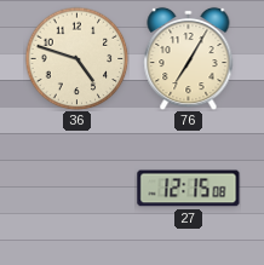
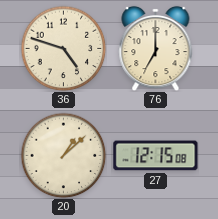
76: 7:05 -> 7:00 (156, 48)
20: none -> 1:08 (63, 155)
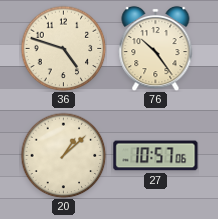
76: 7:00 -> 10:24 (156, 48)
27: 12:15 -> 10:57 (156, 156)
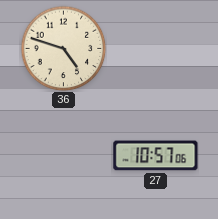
76: 10:24 -> none (156, 48)
20: 1:08 -> none (63, 155)
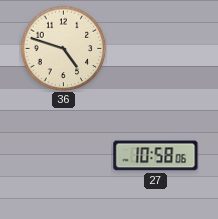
27: 10:57 -> 10:58 (156, 156)
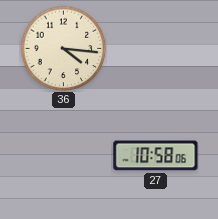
36: 4:48 -> 4:16 (63, 48)
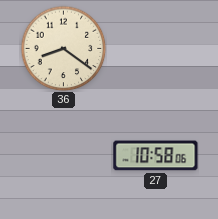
36: 4:16 -> 8:21 (63, 48)
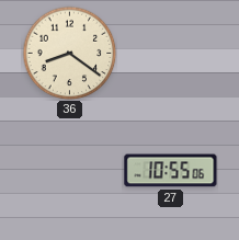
27: 10:58 -> 10:55 (171, 171)
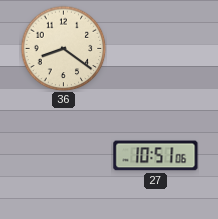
27: 10:55 -> 10:51 (156, 156)
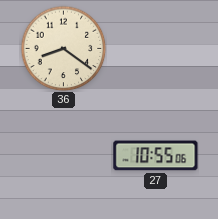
27: 10:51 -> 10:55 (156, 156)
